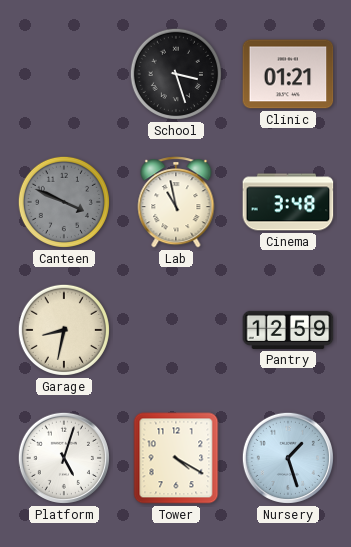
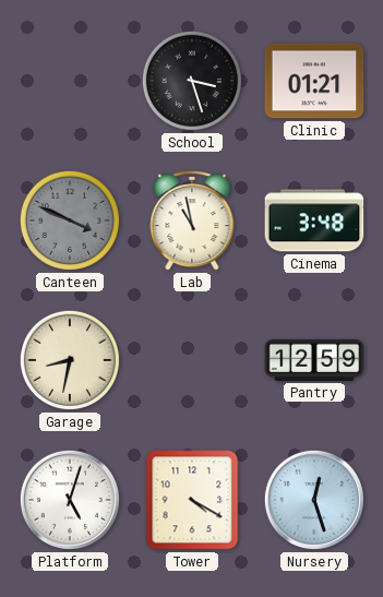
Nursery: 1:27 -> 12:27 (314, 500)
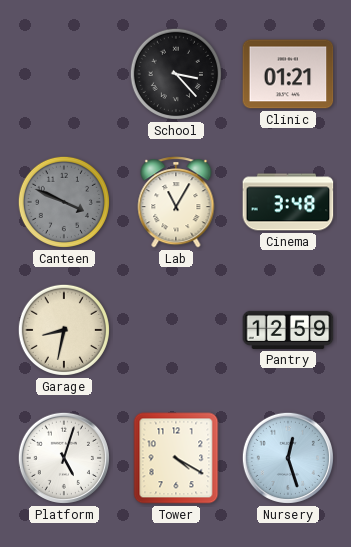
School: 3:27 -> 3:23 (176, 74)
Lab: 10:58 -> 11:05 (176, 202)
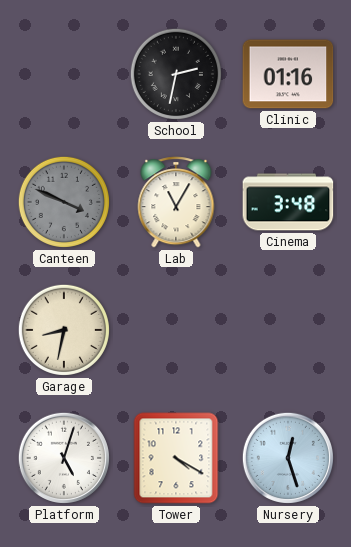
School: 3:23 -> 2:32 (176, 74)
Clinic: 01:21 -> 01:16 (288, 74)
Pantry: 12:59 -> none (288, 330)
